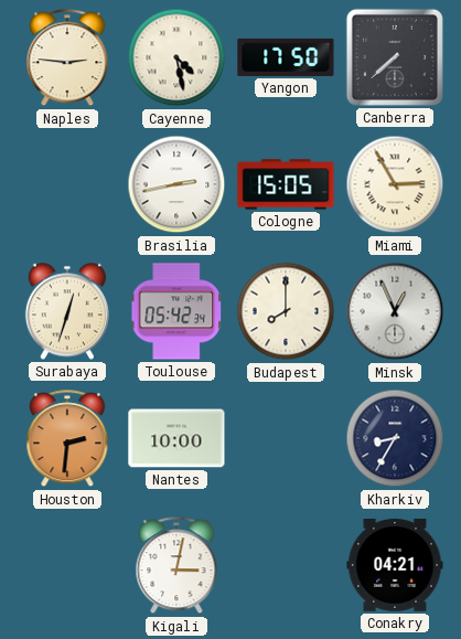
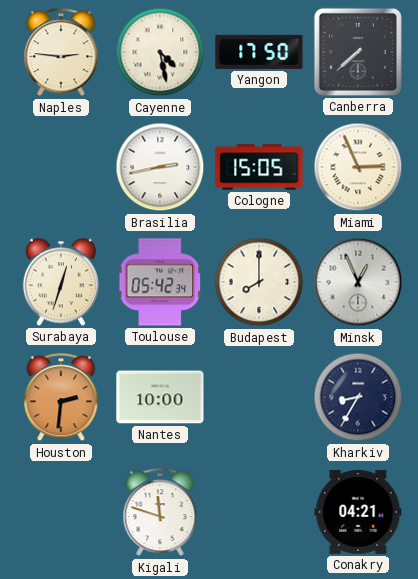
Miami: 2:55 -> 2:56 (358, 167)
Kigali: 3:02 -> 11:48 (160, 513)
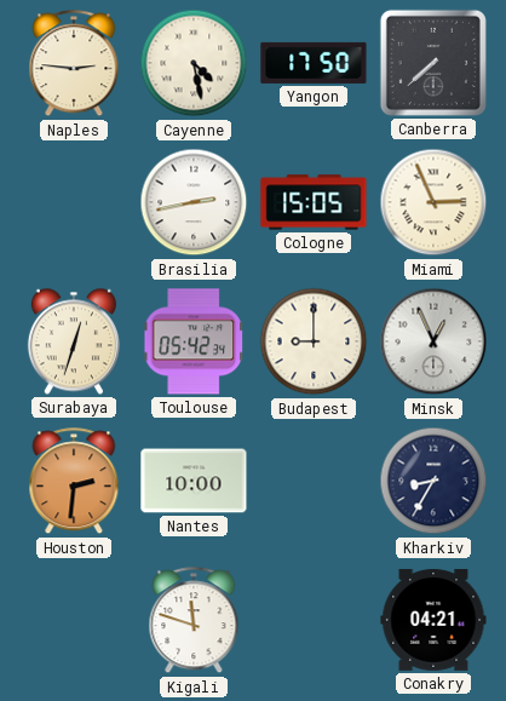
Budapest: 8:00 -> 9:00 (314, 341)
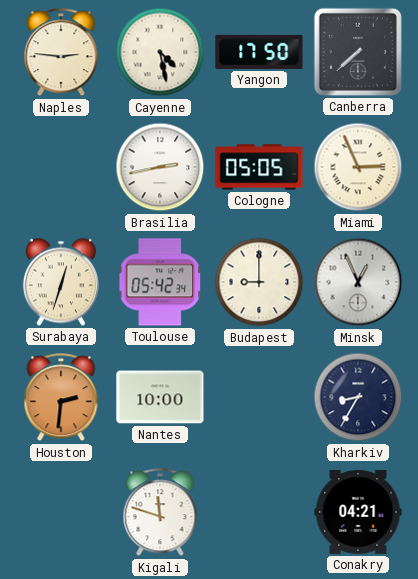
Cologne: 15:05 -> 05:05 (259, 167)
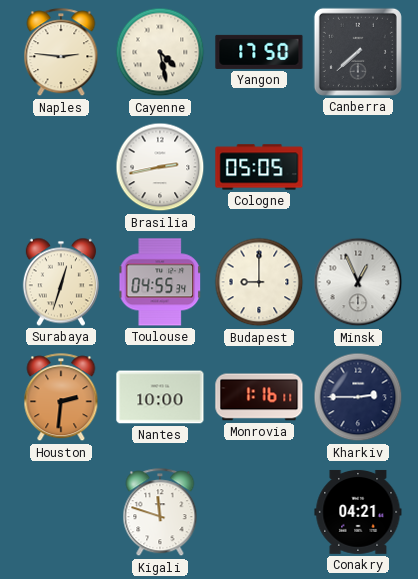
Miami: 2:56 -> none (358, 167)
Toulouse: 05:42 -> 04:55 (160, 282)
Monrovia: none -> 1:16 (259, 397)
Kharkiv: 8:35 -> 2:45 (358, 397)
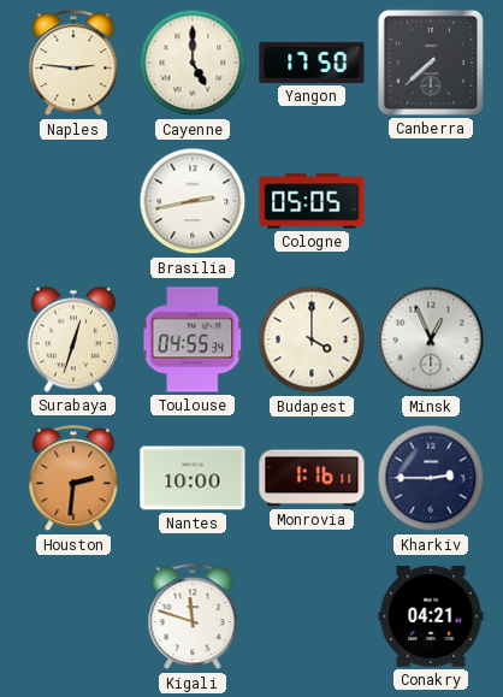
Cayenne: 4:28 -> 5:00 (193, 63)
Budapest: 9:00 -> 4:00 (312, 339)
